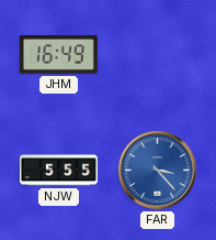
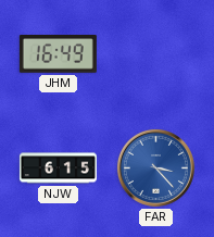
NJW: 5:55 -> 6:15 (58, 169)
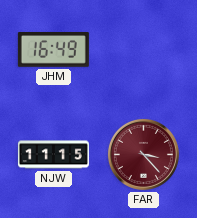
NJW: 6:15 -> 11:15 (53, 155)
FAR dial: blue -> burgundy (143, 154)
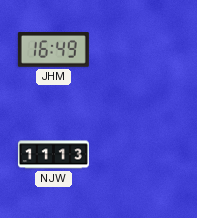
NJW: 11:15 -> 11:13 (53, 155)
FAR: 3:23 -> none (143, 154)
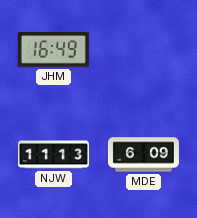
MDE: none -> 6:09 (143, 155)
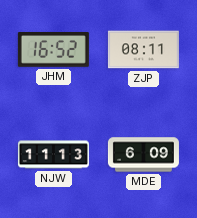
JHM: 16:49 -> 16:52 (53, 50)
ZJP: none -> 08:11 (143, 50)
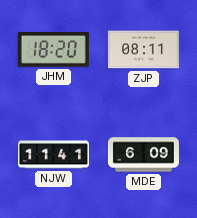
JHM: 16:52 -> 18:20 (53, 50)
NJW: 11:13 -> 11:41 (53, 155)
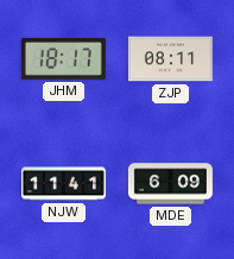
JHM: 18:20 -> 18:17 (63, 59)
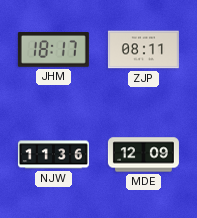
NJW: 11:41 -> 11:36 (53, 155)
MDE: 6:09 -> 12:09 (143, 155)
